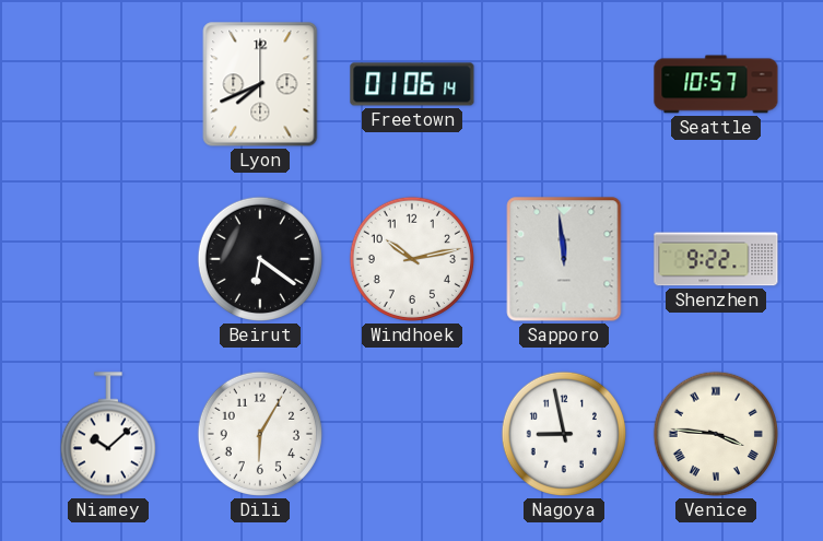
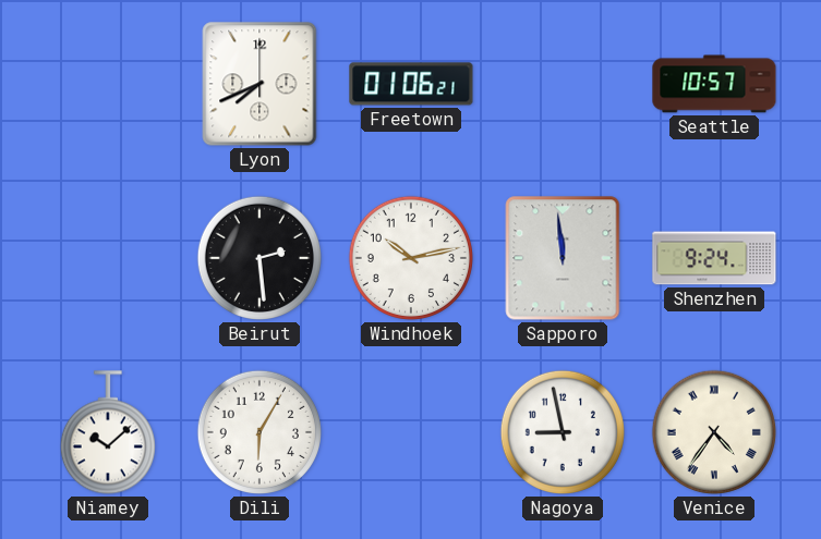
Freetown: 01:06:14 -> 01:06:21 (411, 84)
Beirut: 6:21 -> 2:29 (259, 258)
Shenzhen: 9:22 -> 9:24 (714, 258)
Venice: 3:46 -> 4:36 (714, 432)
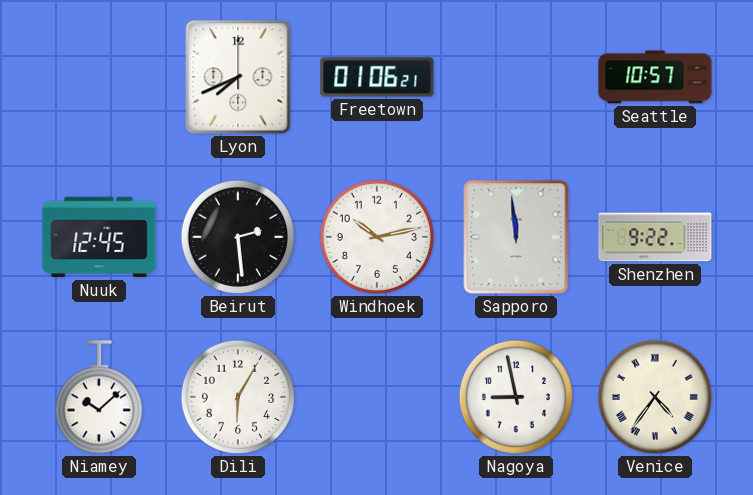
Nuuk: none -> 12:45 (99, 237)
Shenzhen: 9:24 -> 9:22 (655, 237)
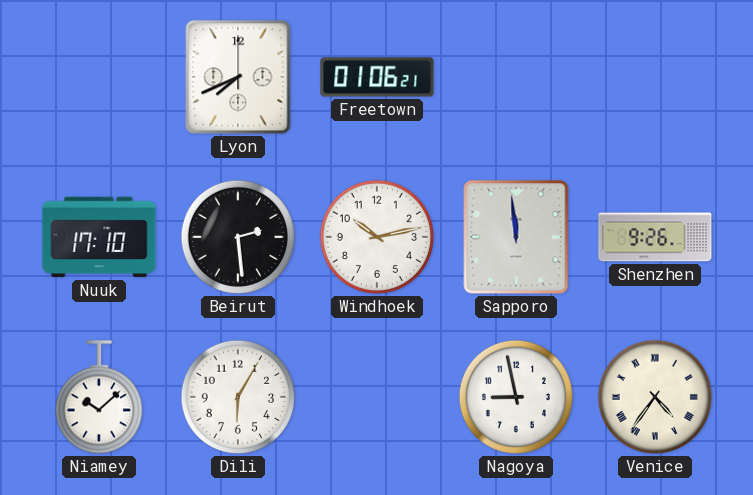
Seattle: 10:57 -> none (655, 77)
Nuuk: 12:45 -> 17:10 (99, 237)
Shenzhen: 9:22 -> 9:26 (655, 237)
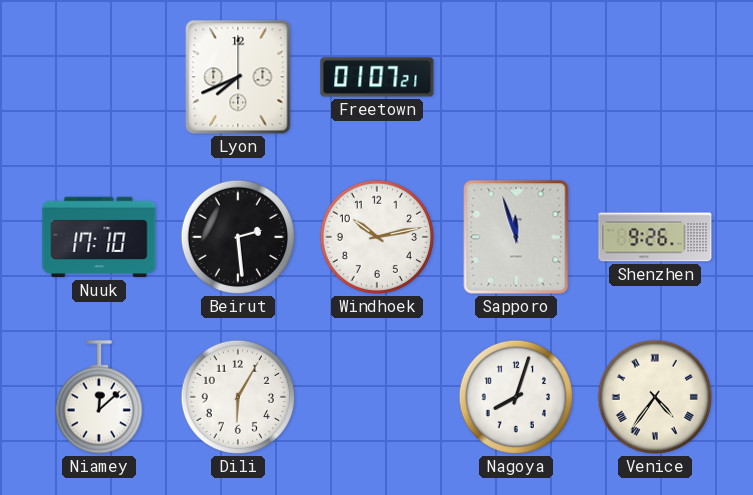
Freetown: 01:06 -> 01:07 (377, 77)
Sapporo: 11:59 -> 11:57 (516, 237)
Niamey: 10:08 -> 12:08 (99, 397)
Nagoya: 8:58 -> 8:03 (516, 397)
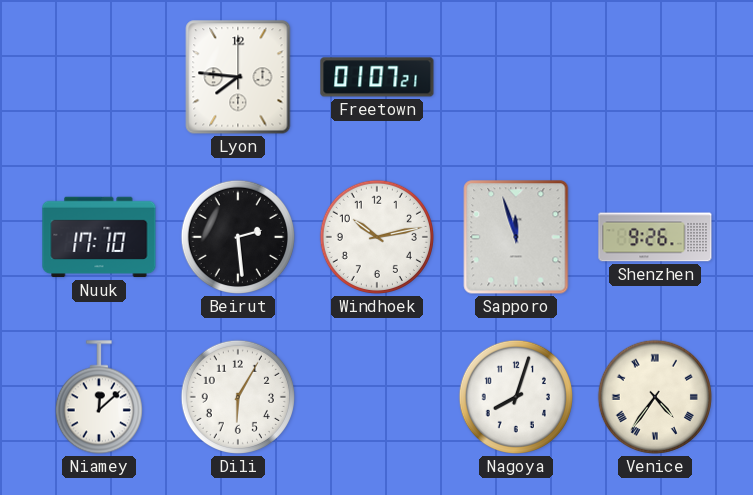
Lyon: 7:41 -> 7:46 (238, 77)
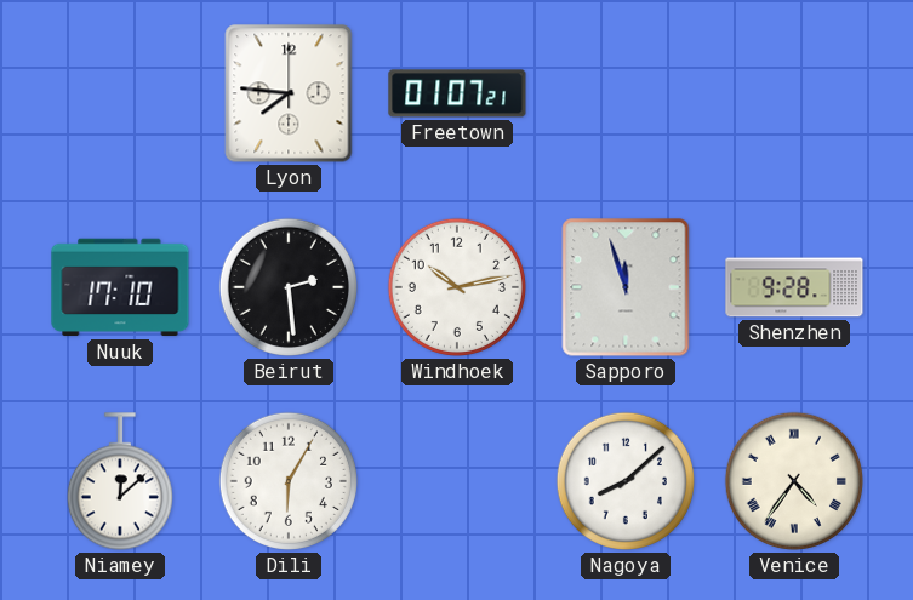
Shenzhen: 9:26 -> 9:28 (794, 287)
Nagoya: 8:03 -> 8:08 (626, 481)
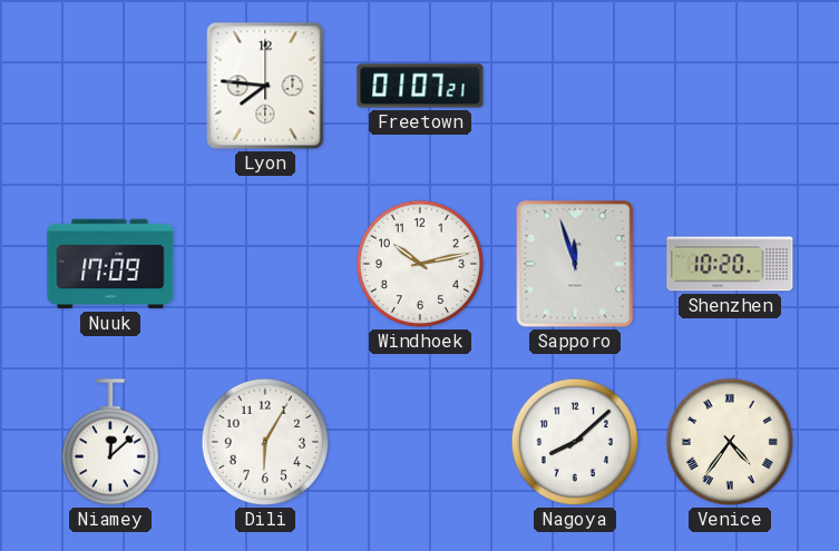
Nuuk: 17:10 -> 17:09 (110, 264)
Beirut: 2:29 -> none (289, 287)
Shenzhen: 9:28 -> 10:20 (730, 264)
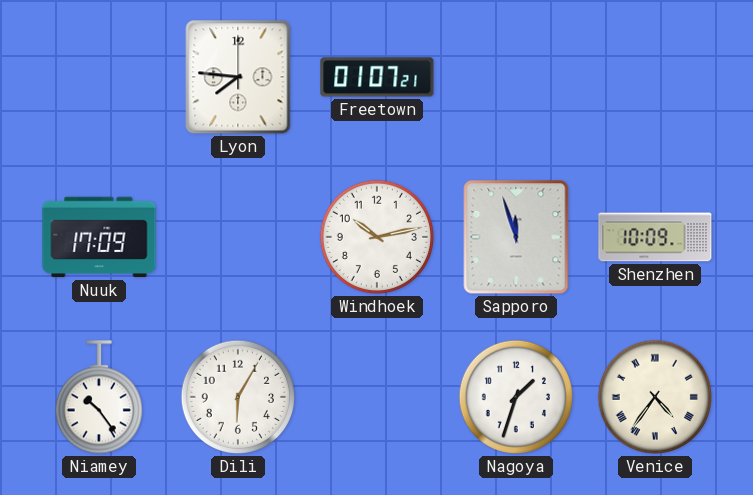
Shenzhen: 10:20 -> 10:09 (655, 237)
Niamey: 12:08 -> 10:24 (99, 397)
Nagoya: 8:08 -> 1:33 (516, 397)
